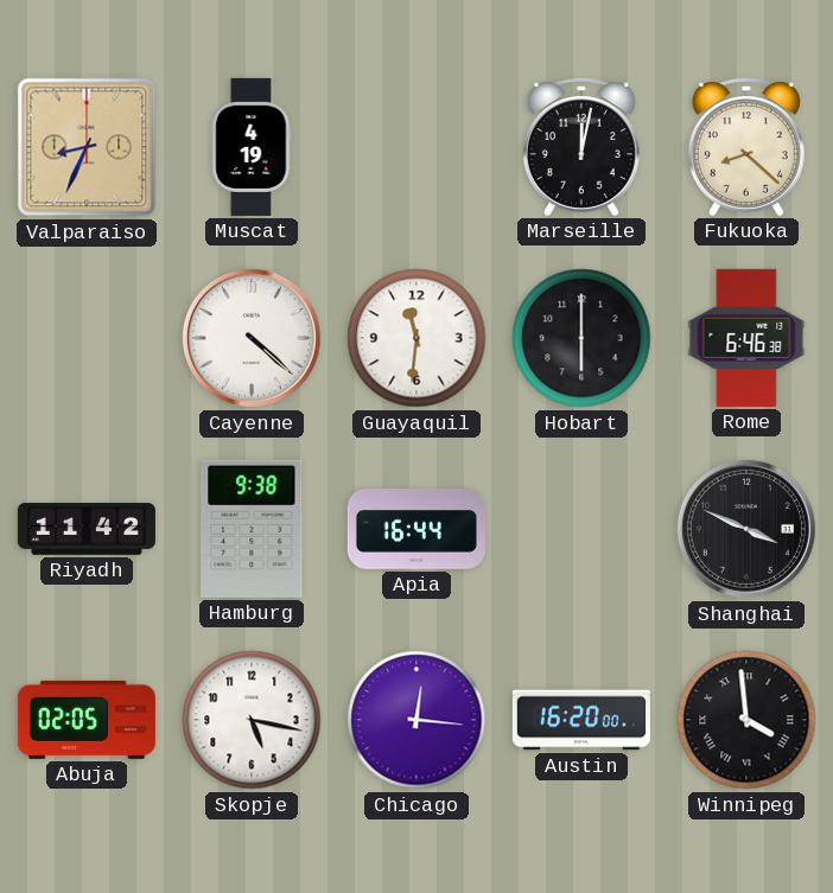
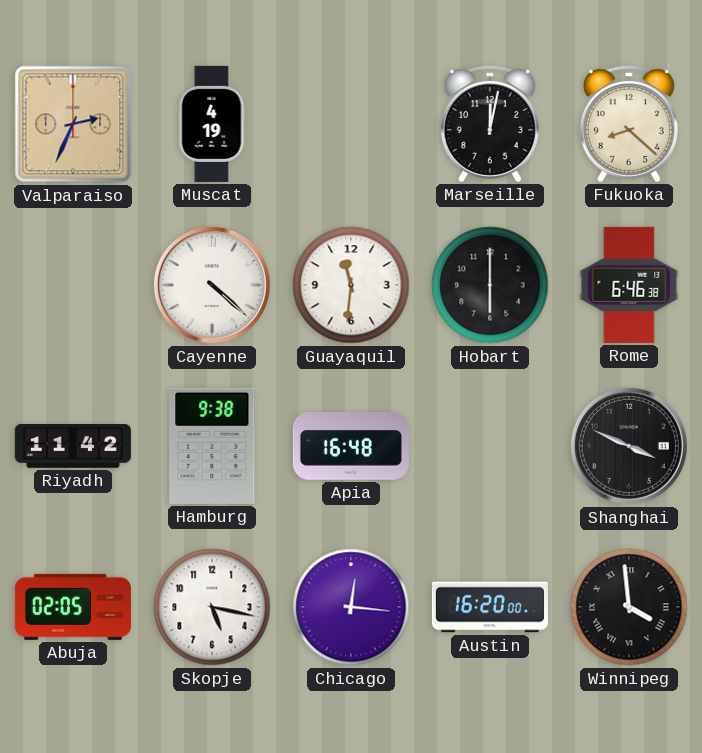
Valparaiso: 8:34 -> 2:34 (73, 124)
Apia: 16:44 -> 16:48 (351, 446)
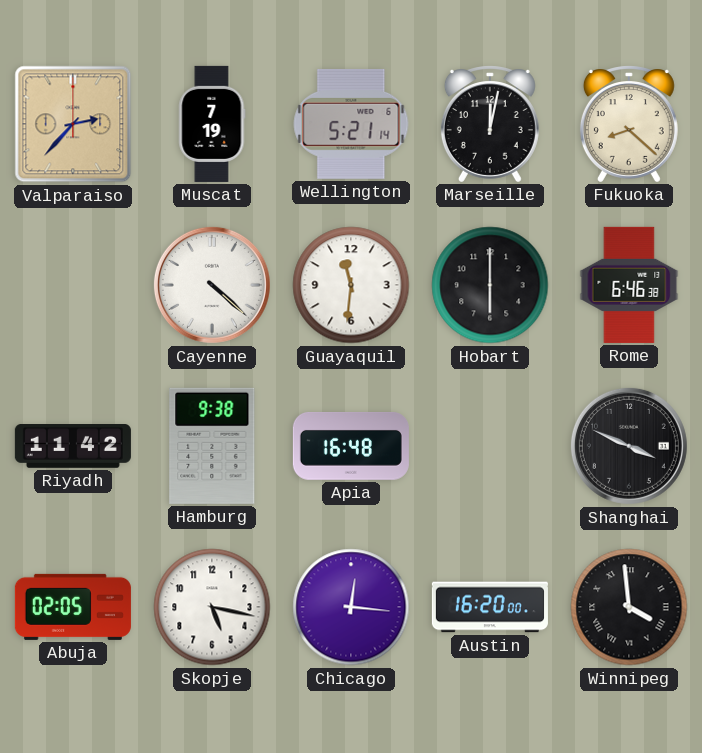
Valparaiso: 2:34 -> 2:37 (73, 124)
Muscat: 4:19 -> 7:19 (212, 124)
Wellington: none -> 5:21 (351, 124)
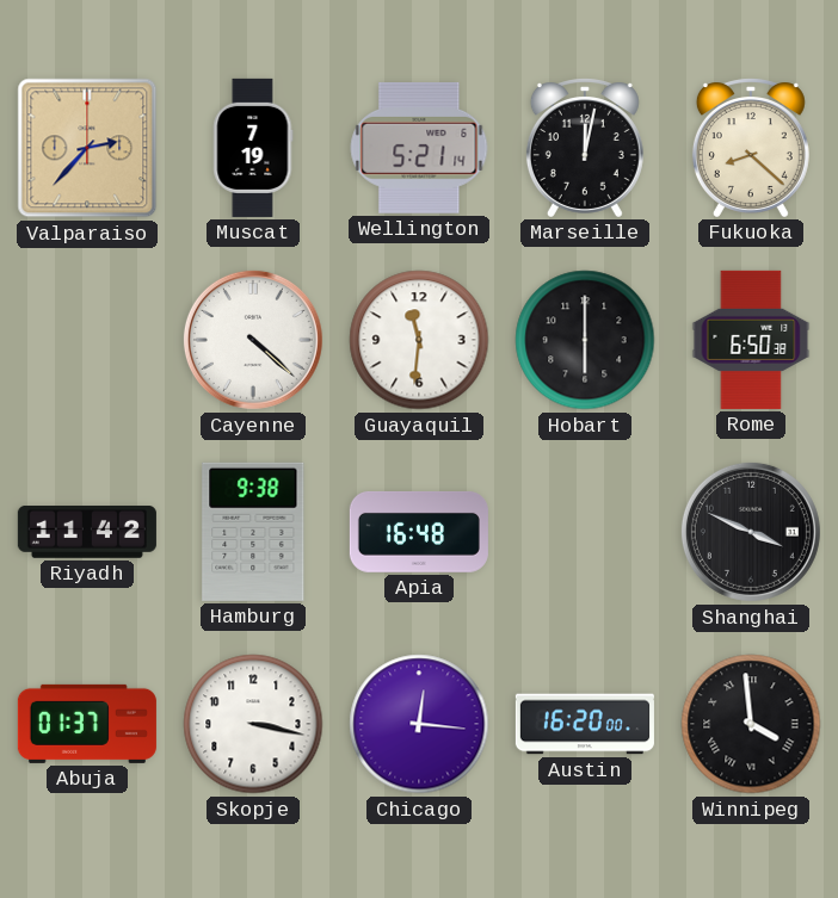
Rome: 6:46 -> 6:50 (751, 340)
Abuja: 02:05 -> 01:37 (87, 724)
Skopje: 5:17 -> 3:17 (253, 724)
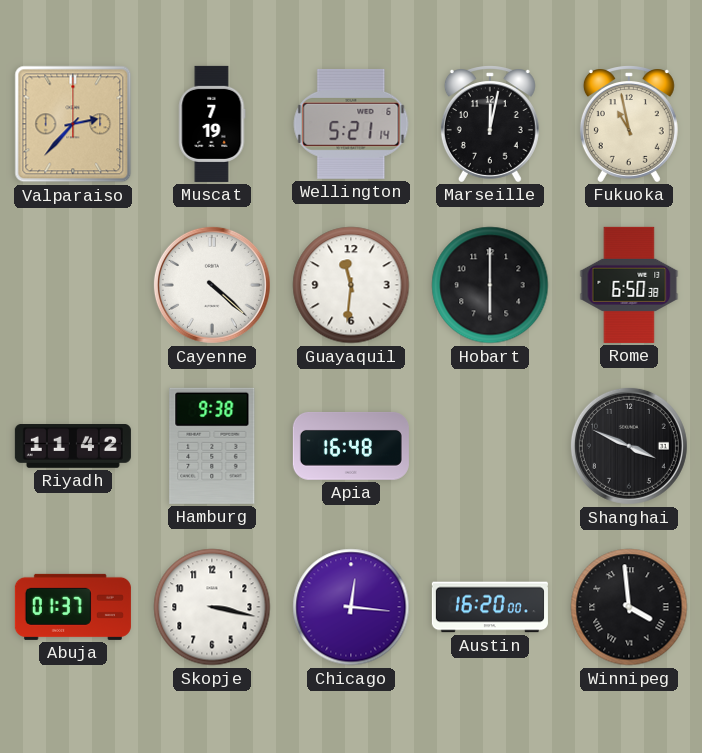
Fukuoka: 8:22 -> 10:58 (629, 124)
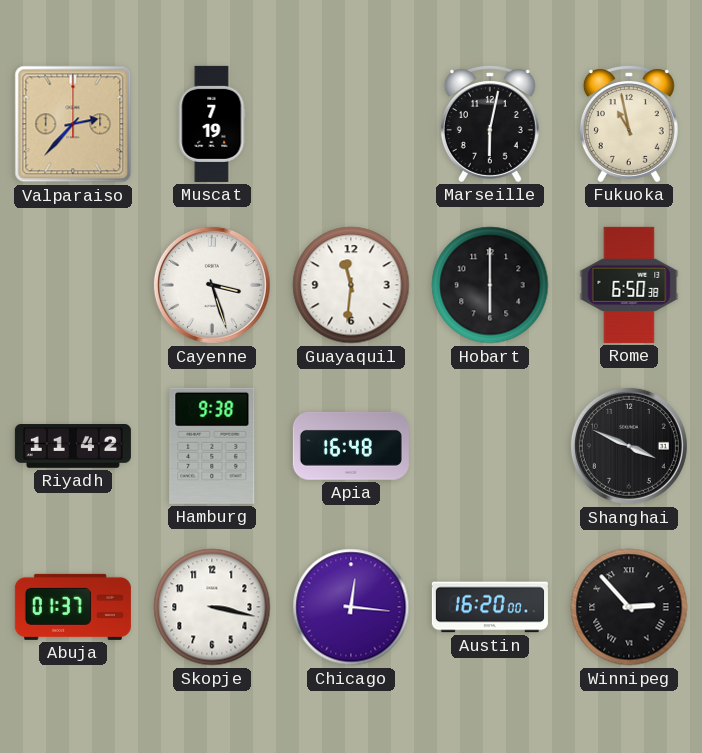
Wellington: 5:21 -> none (351, 124)
Marseille: 12:02 -> 6:02 (490, 124)
Cayenne: 4:22 -> 3:27 (212, 285)
Winnipeg: 3:59 -> 2:53 (629, 607)
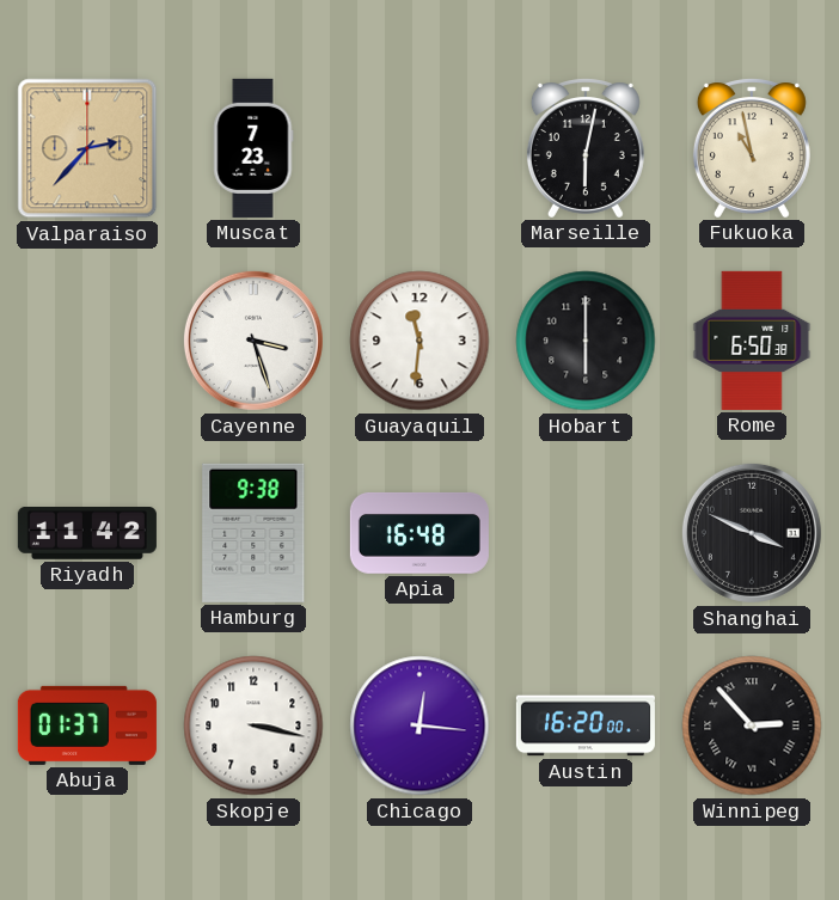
Muscat: 7:19 -> 7:23 (253, 148)
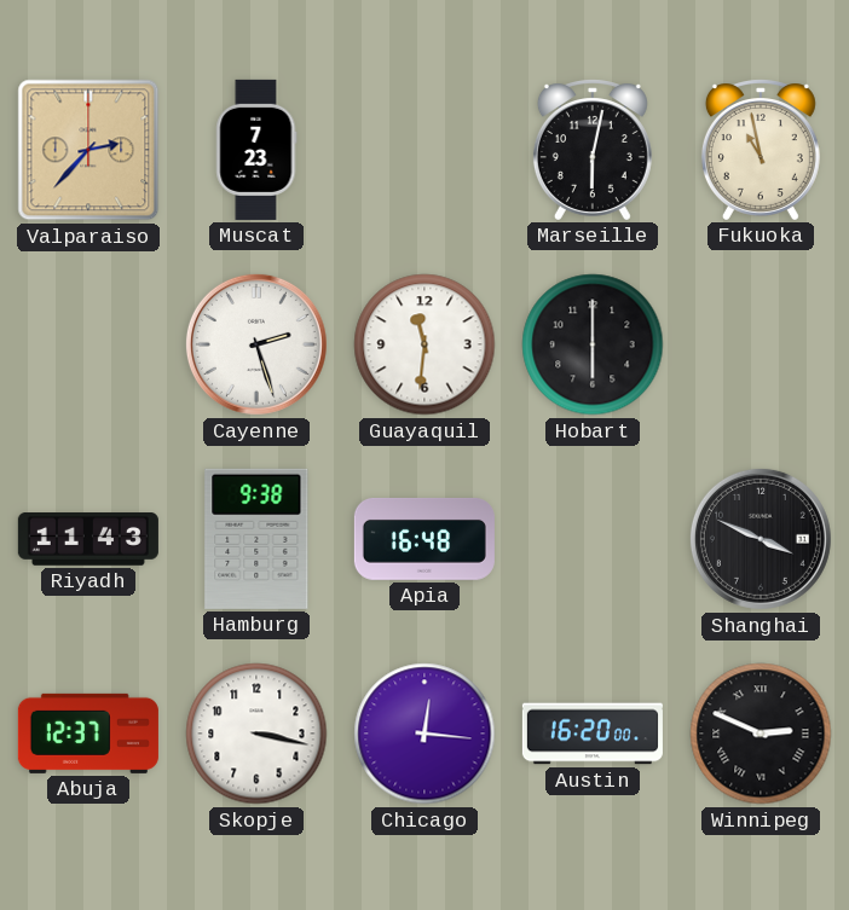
Cayenne: 3:27 -> 2:27 (256, 344)
Rome: 6:50 -> none (752, 341)
Riyadh: 11:42 -> 11:43 (88, 540)
Abuja: 01:37 -> 12:37 (88, 734)
Winnipeg: 2:53 -> 2:49 (761, 734)
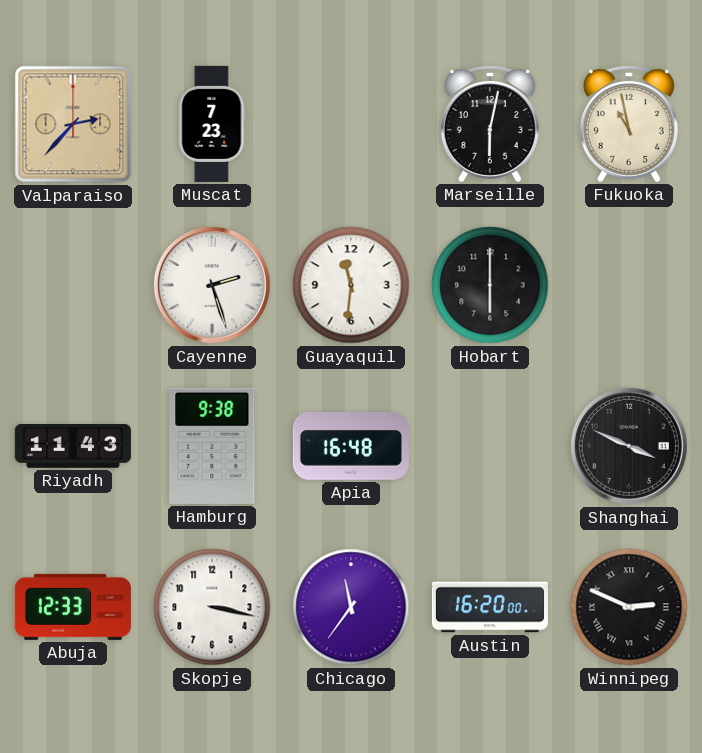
Abuja: 12:37 -> 12:33 (73, 607)
Chicago: 12:16 -> 11:36 (351, 607)
